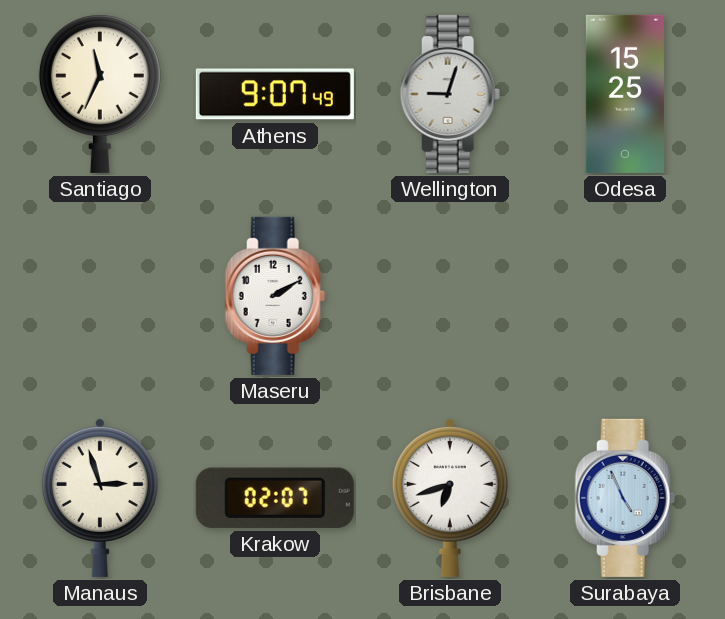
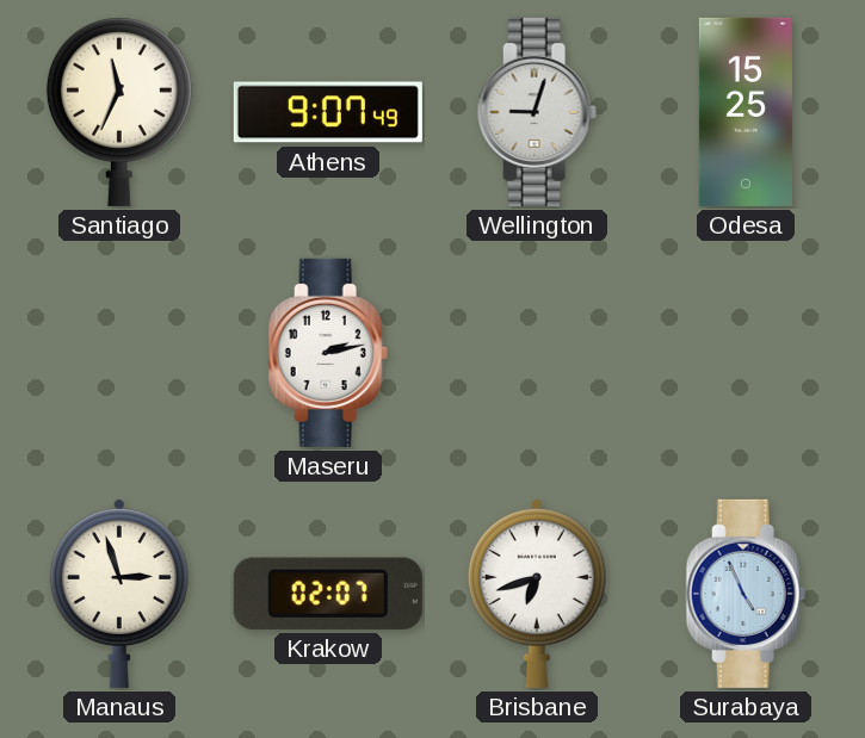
Maseru: 2:10 -> 2:13 (328, 353)
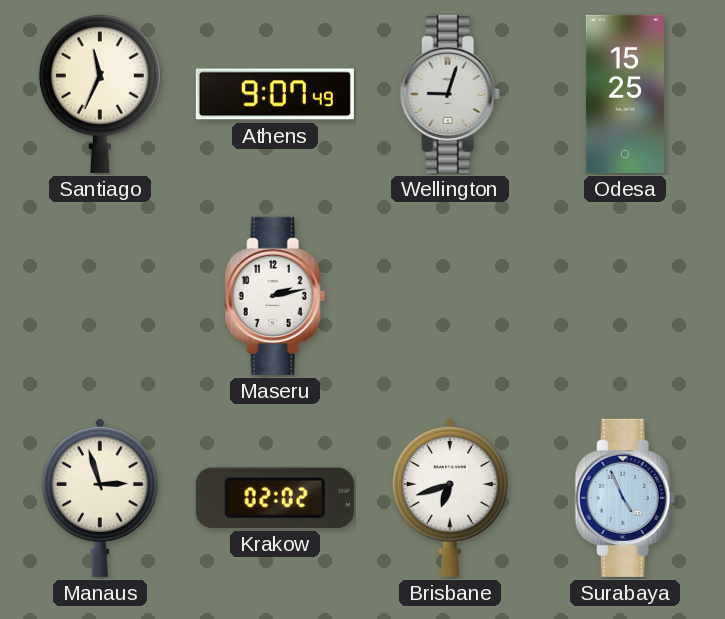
Krakow: 02:07 -> 02:02 (275, 498)
